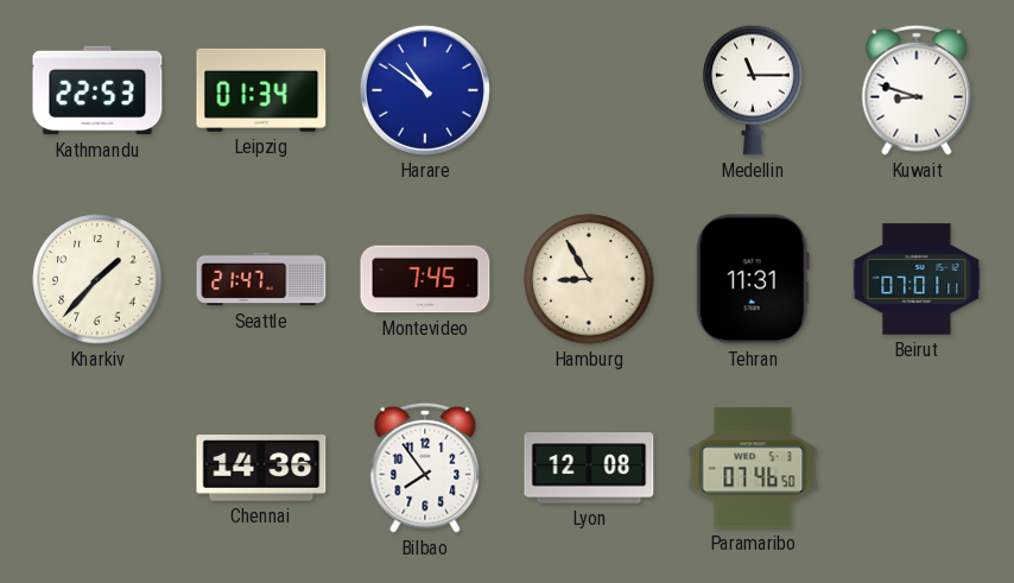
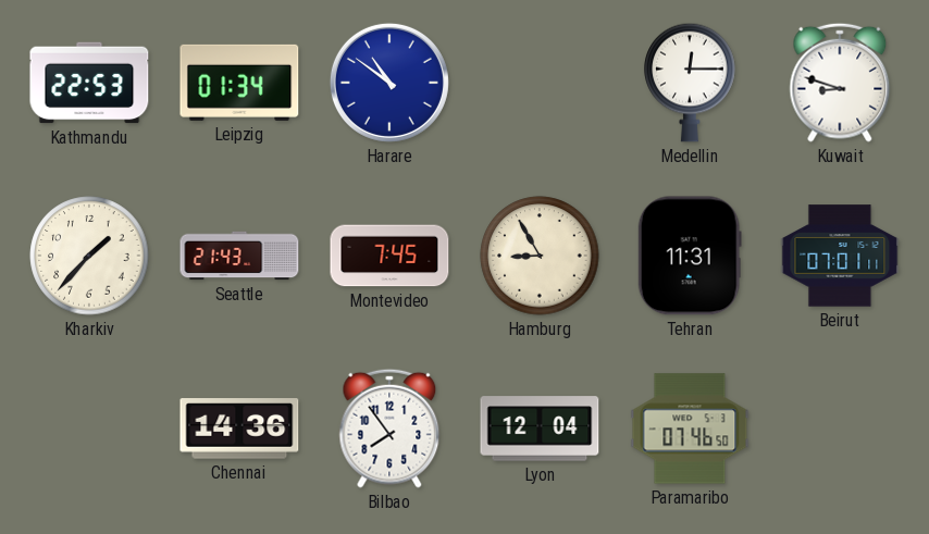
Medellin: 11:15 -> 12:15 (690, 83)
Seattle: 21:47 -> 21:43 (239, 256)
Lyon: 12:08 -> 12:04 (540, 429)
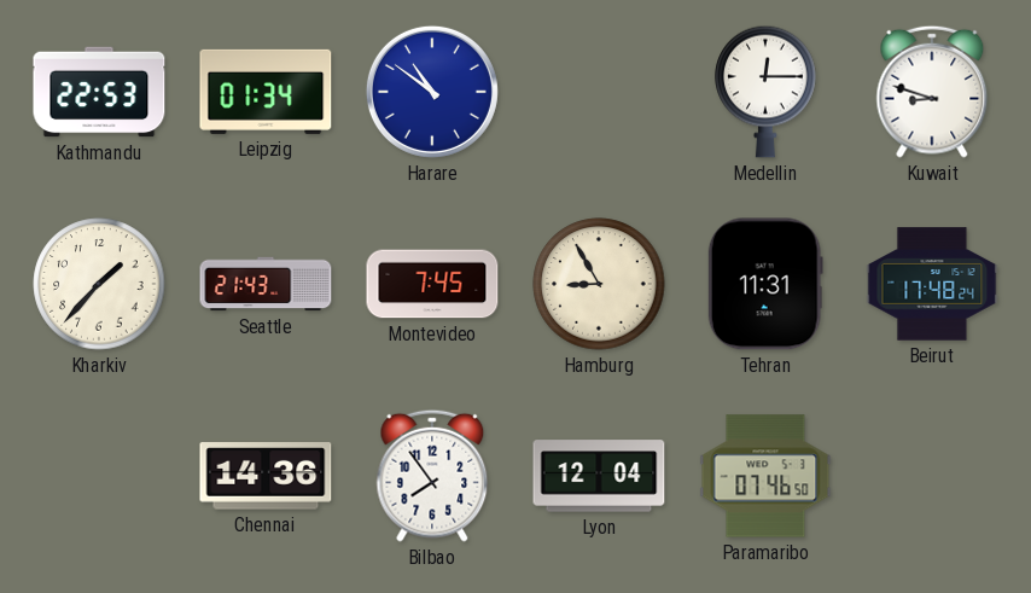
Beirut: 07:01 -> 17:48 (932, 284)
